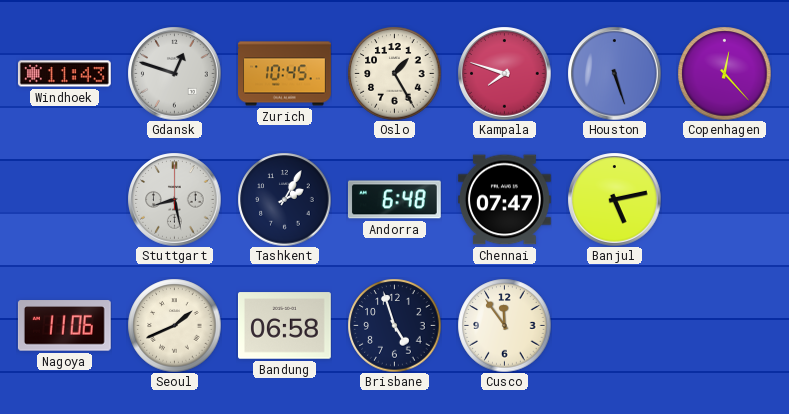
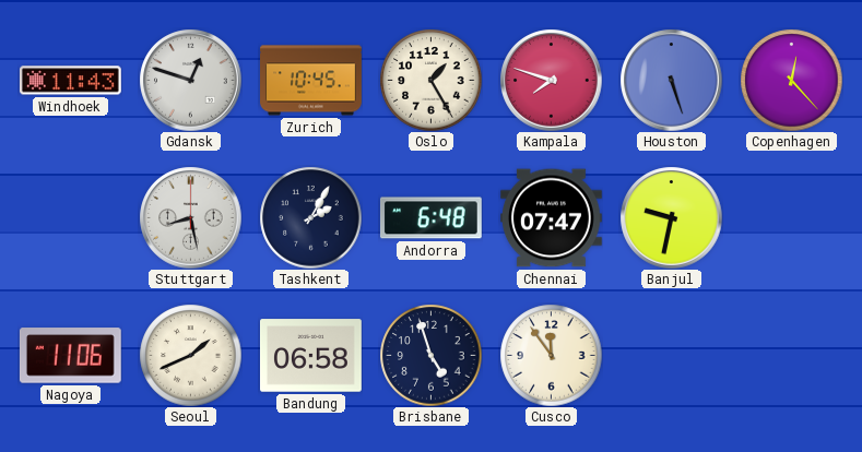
Banjul: 5:13 -> 9:32 (671, 217)
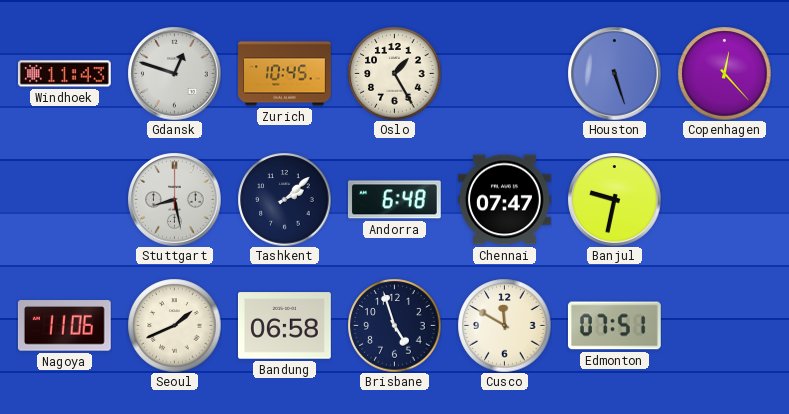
Kampala: 7:48 -> none (551, 80)
Tashkent: 2:05 -> 2:08 (284, 199)
Cusco: 11:54 -> 11:50 (504, 325)
Edmonton: none -> 07:51 (614, 326)
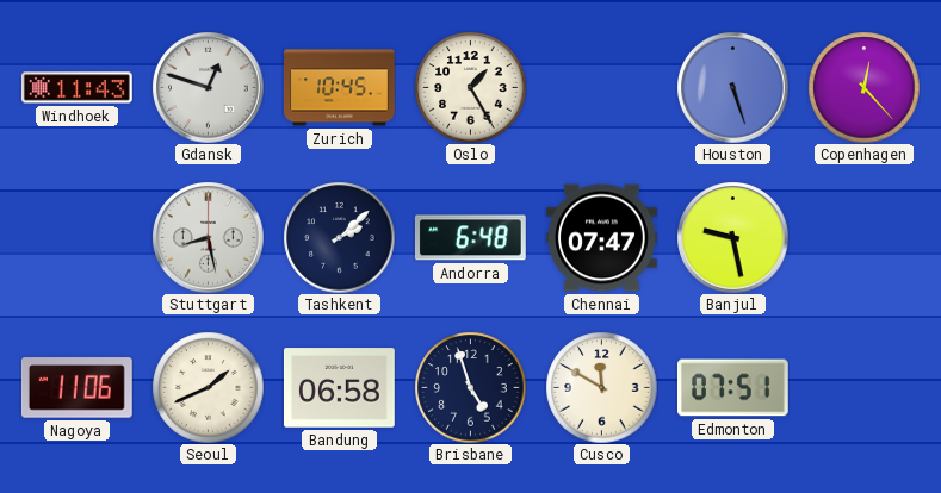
Banjul: 9:32 -> 9:28 (732, 237)
